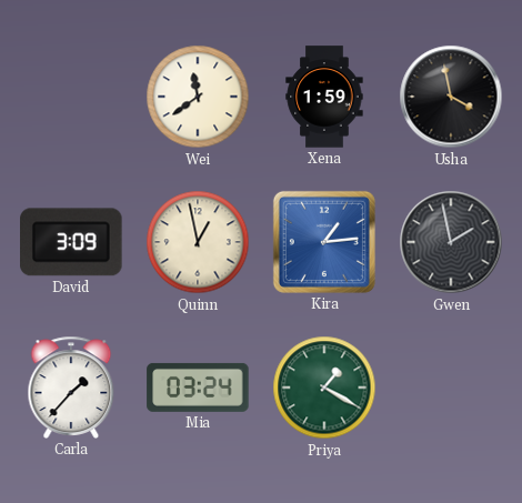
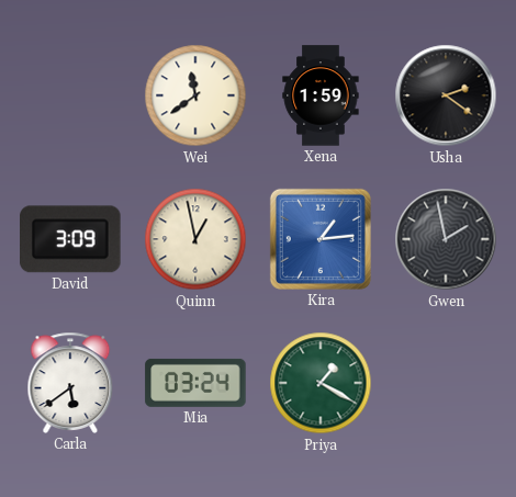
Usha: 3:58 -> 2:21 (446, 95)
Carla: 1:37 -> 5:39 (70, 383)
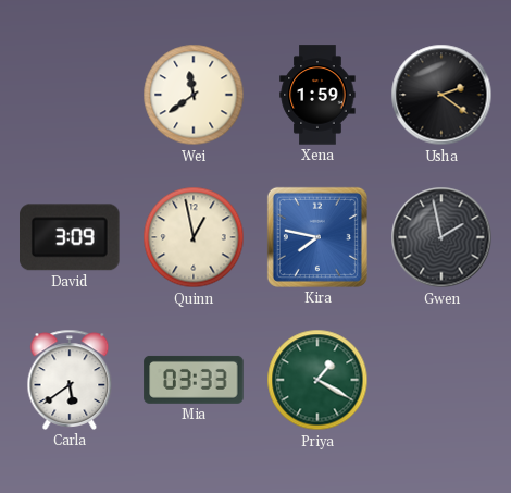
Kira: 1:14 -> 7:47 (317, 237)
Mia: 03:24 -> 03:33 (194, 380)
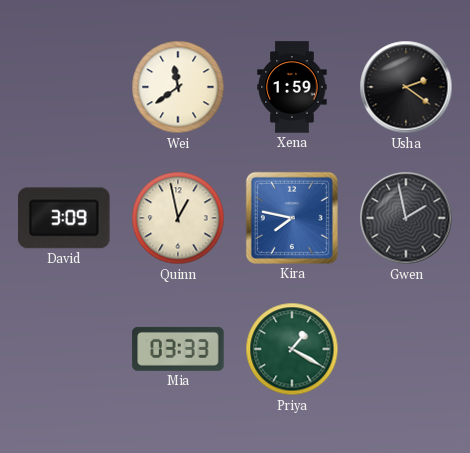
Carla: 5:39 -> none (70, 380)
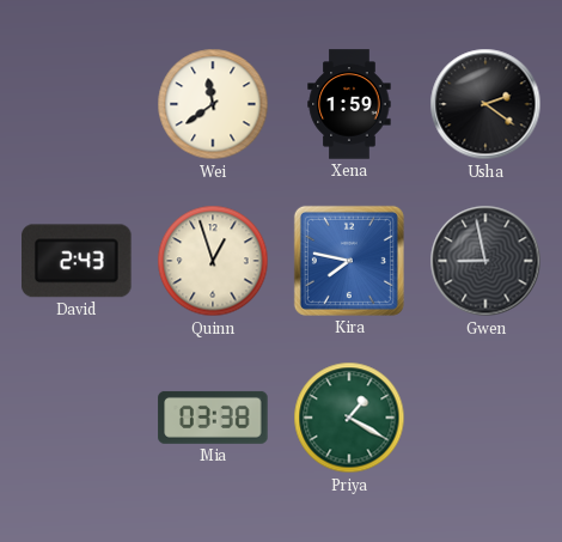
David: 3:09 -> 2:43 (77, 261)
Quinn: 12:58 -> 12:57 (213, 261)
Gwen: 1:58 -> 8:58 (485, 261)
Mia: 03:33 -> 03:38 (213, 418)
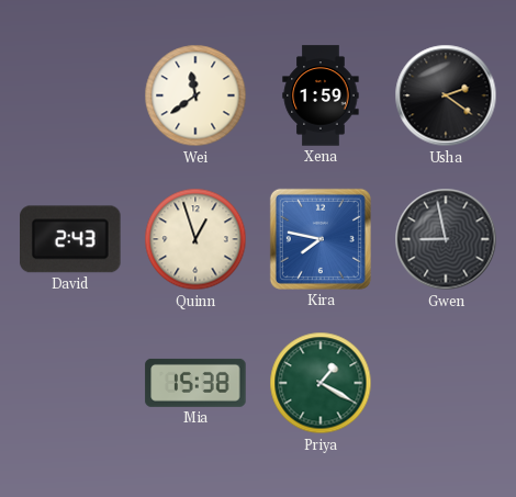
Mia: 03:38 -> 15:38 (195, 383)
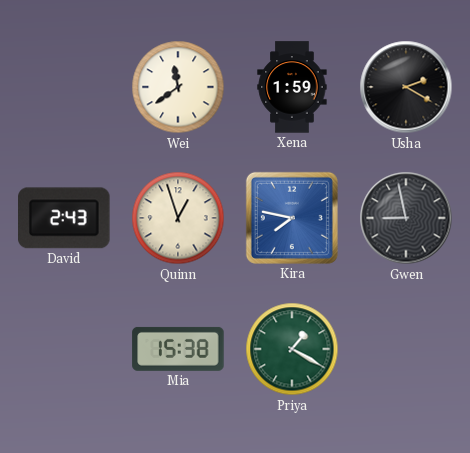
Usha: 2:21 -> 2:20 (406, 87)
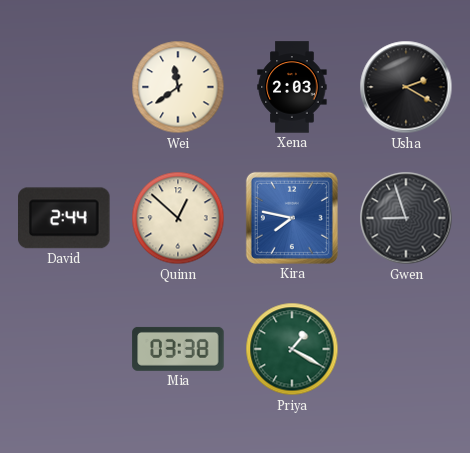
Xena: 1:59 -> 2:03 (292, 87)
David: 2:43 -> 2:44 (64, 218)
Quinn: 12:57 -> 12:52 (178, 218)
Gwen: 8:58 -> 8:57 (406, 218)
Mia: 15:38 -> 03:38 (178, 349)
